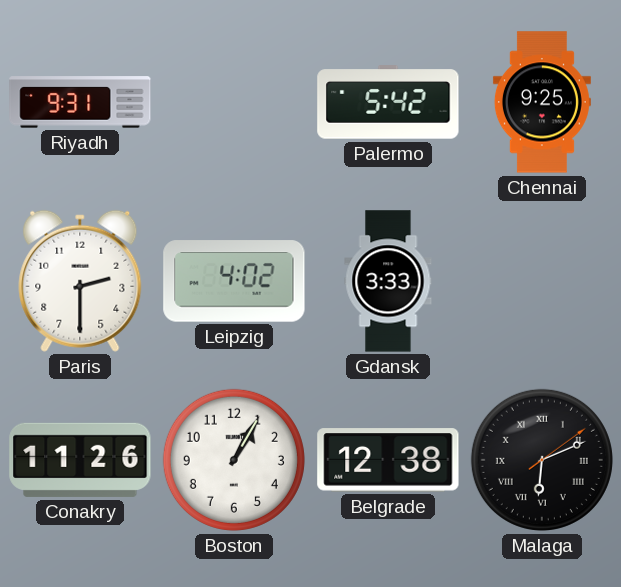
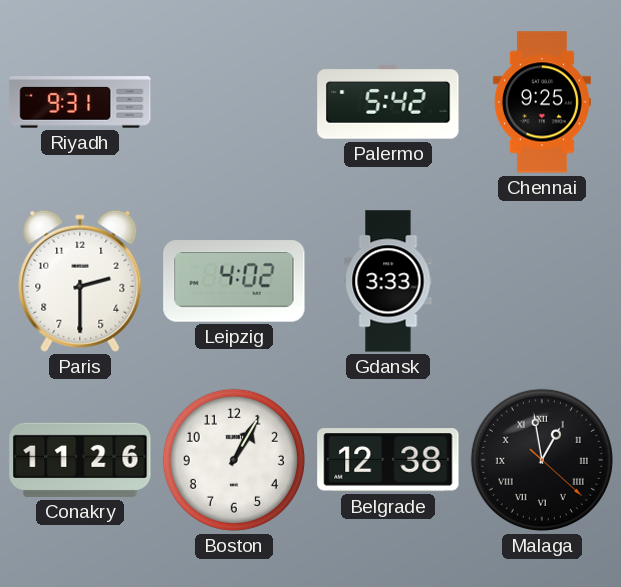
Malaga: 6:11 -> 12:58 (542, 460)
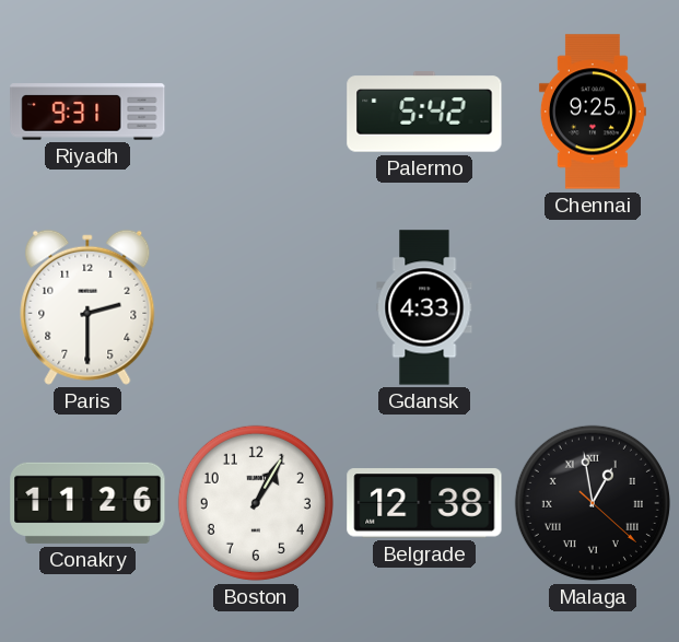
Leipzig: 4:02 -> none (234, 281)
Gdansk: 3:33 -> 4:33 (424, 307)
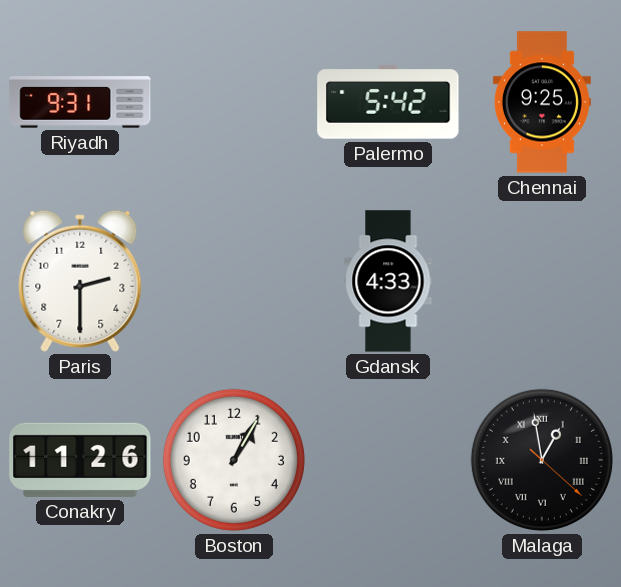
Belgrade: 12:38 -> none (424, 503)
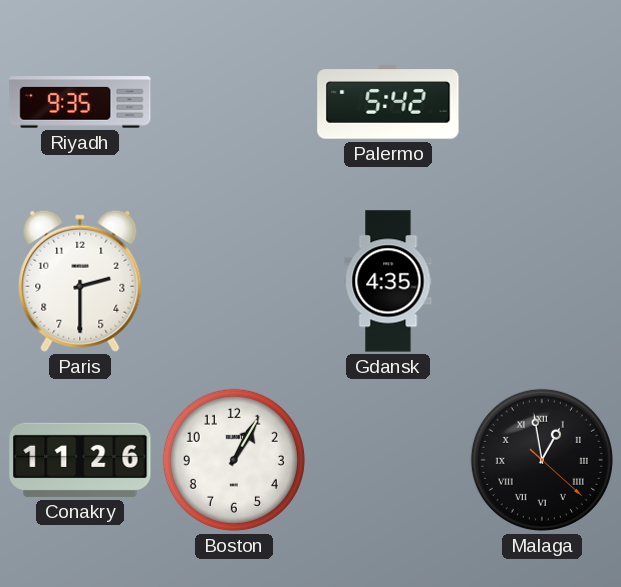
Riyadh: 9:31 -> 9:35 (80, 102)
Chennai: 9:25 -> none (542, 102)
Gdansk: 4:33 -> 4:35 (388, 281)
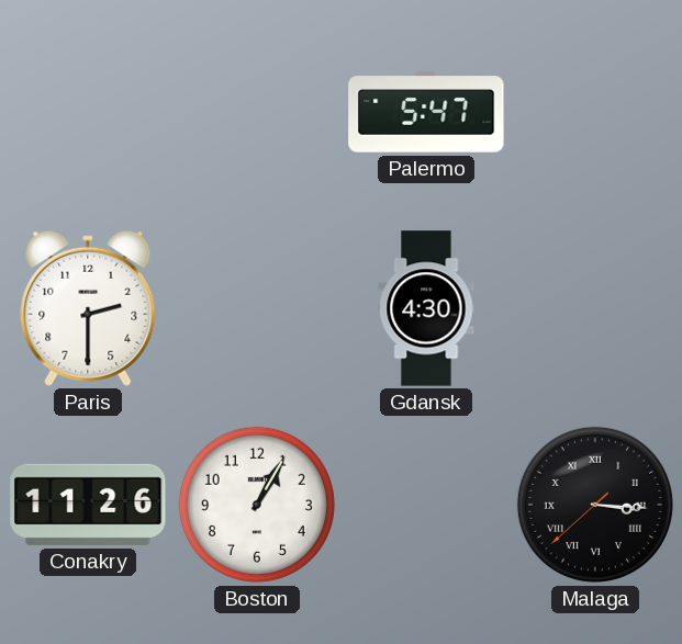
Riyadh: 9:35 -> none (80, 102)
Palermo: 5:42 -> 5:47 (426, 112)
Gdansk: 4:35 -> 4:30 (426, 308)
Malaga: 12:58 -> 3:15 (595, 505)
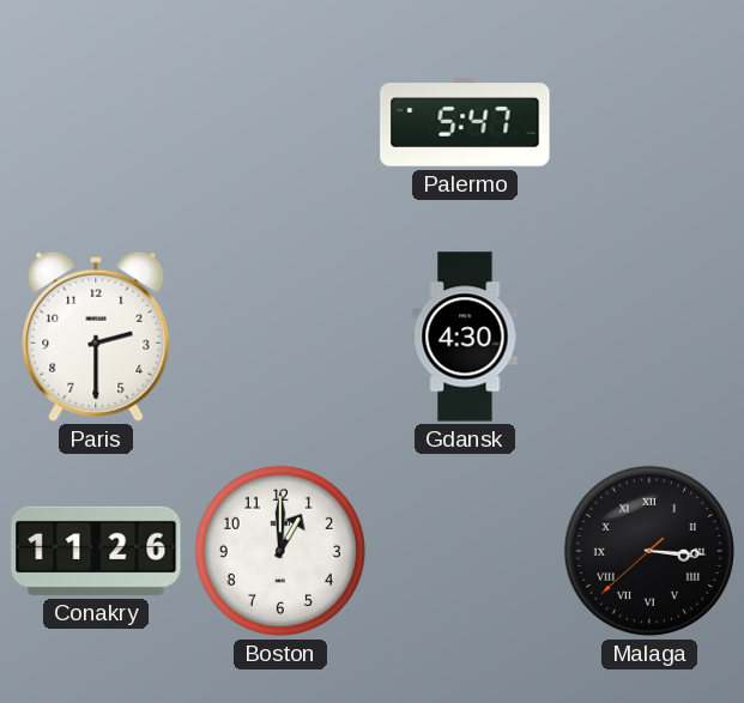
Boston: 1:05 -> 1:00 (280, 551)
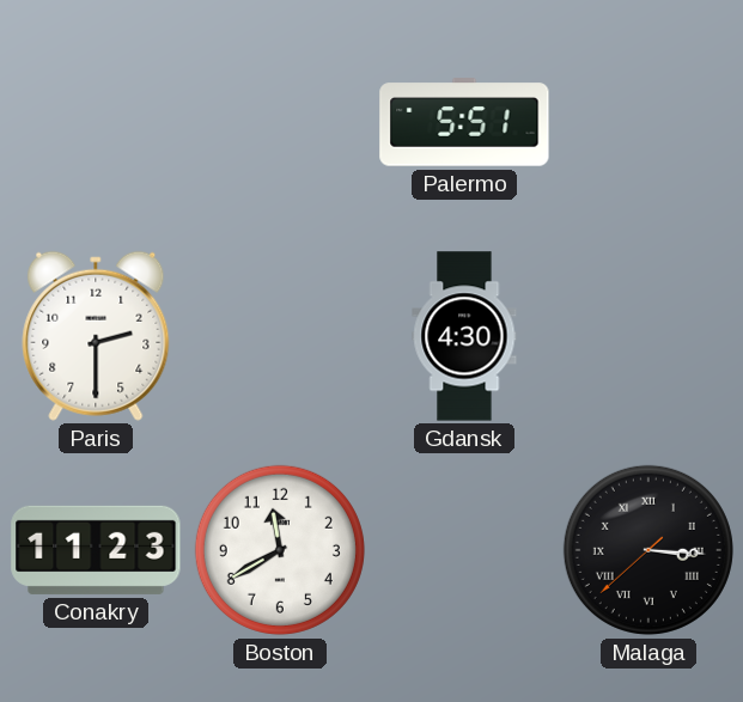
Palermo: 5:47 -> 5:51 (464, 122)
Conakry: 11:26 -> 11:23 (96, 550)
Boston: 1:00 -> 11:40 (280, 550)
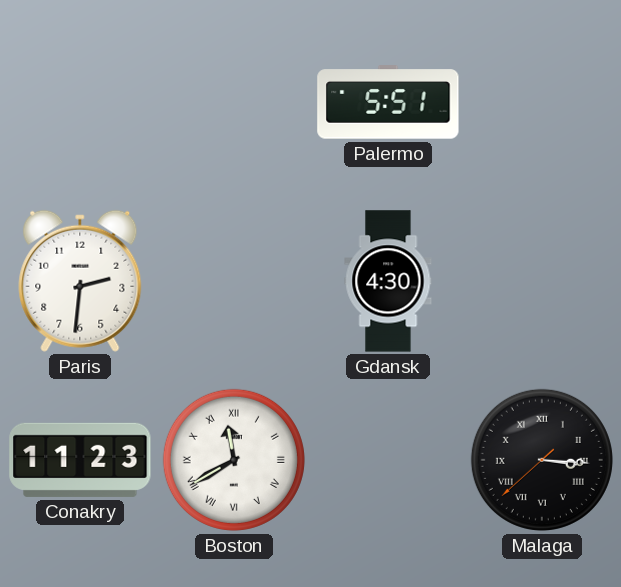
Paris: 2:30 -> 2:31 (80, 281)
Boston numerals: Arabic -> Roman (234, 460)
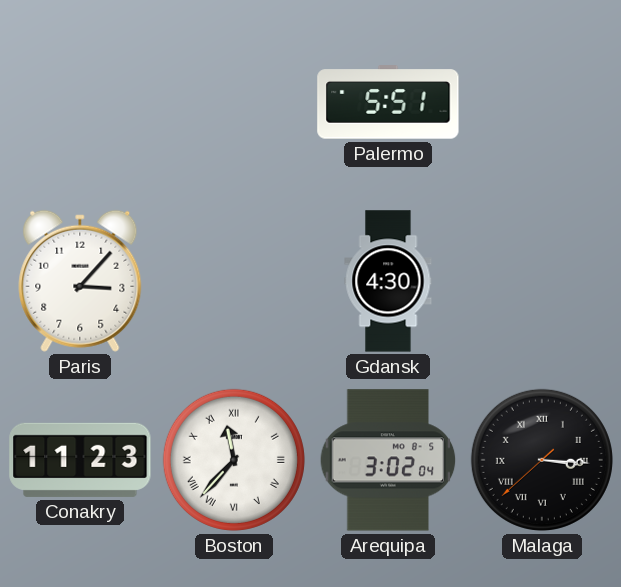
Paris: 2:31 -> 3:07 (80, 281)
Boston: 11:40 -> 11:37 (234, 460)
Arequipa: none -> 3:02 (388, 460)
